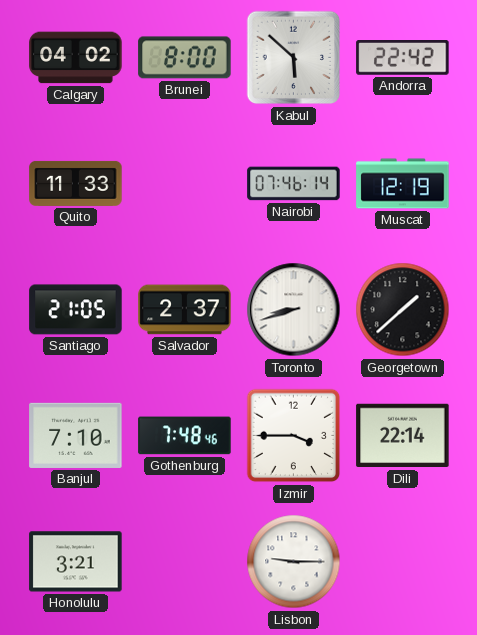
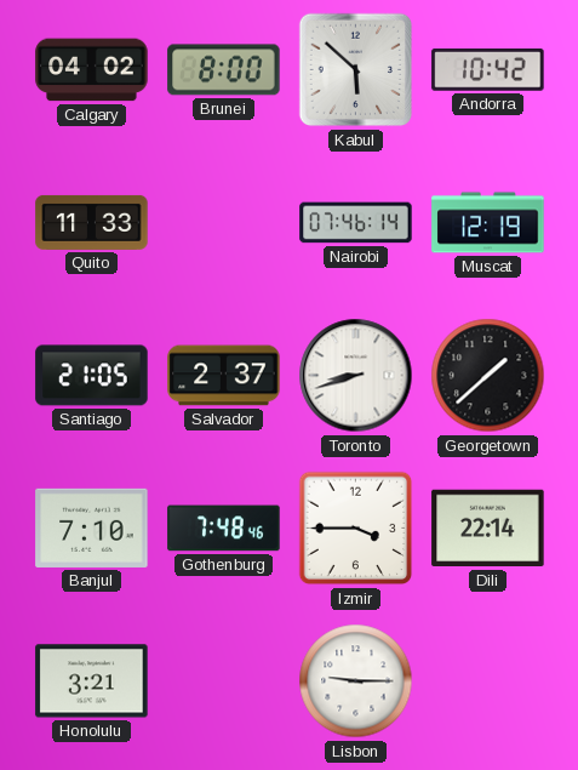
Andorra: 22:42 -> 10:42 (488, 70)
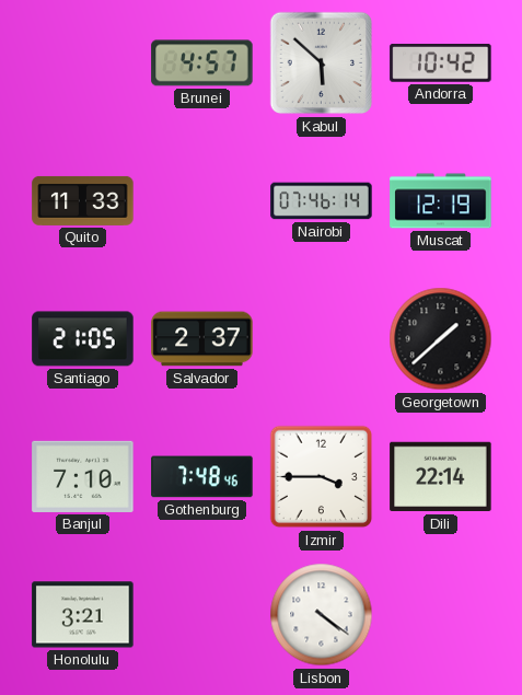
Calgary: 04:02 -> none (92, 70)
Brunei: 8:00 -> 4:57 (202, 63)
Toronto: 8:42 -> none (356, 376)
Lisbon: 9:15 -> 4:21 (322, 615)
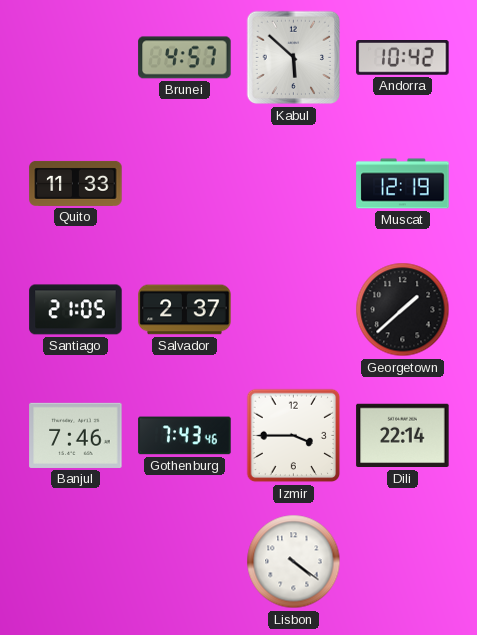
Nairobi: 07:46 -> none (322, 201)
Banjul: 7:10 -> 7:46 (76, 435)
Gothenburg: 7:48 -> 7:43 (185, 436)
Honolulu: 3:21 -> none (83, 615)
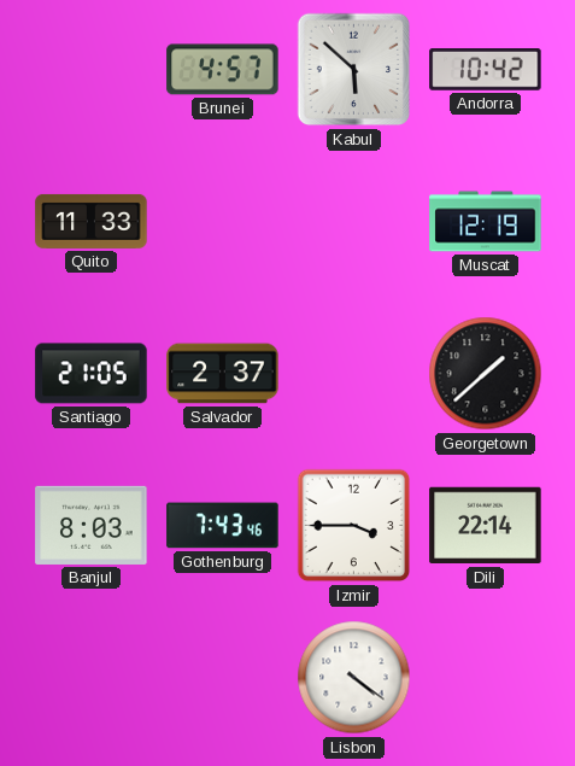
Banjul: 7:46 -> 8:03 (92, 525)
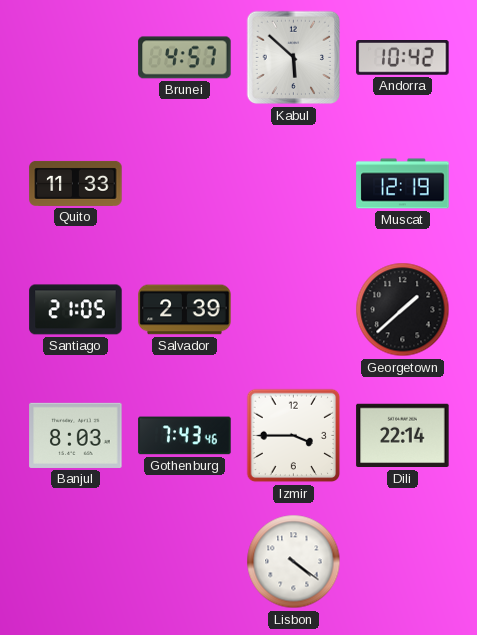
Salvador: 2:37 -> 2:39 (185, 310)
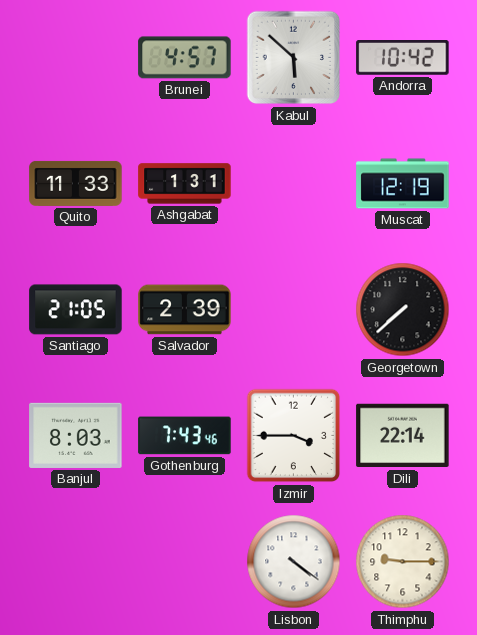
Ashgabat: none -> 1:31 (185, 184)
Georgetown: 1:38 -> 7:38 (403, 310)
Thimphu: none -> 9:15 (403, 562)
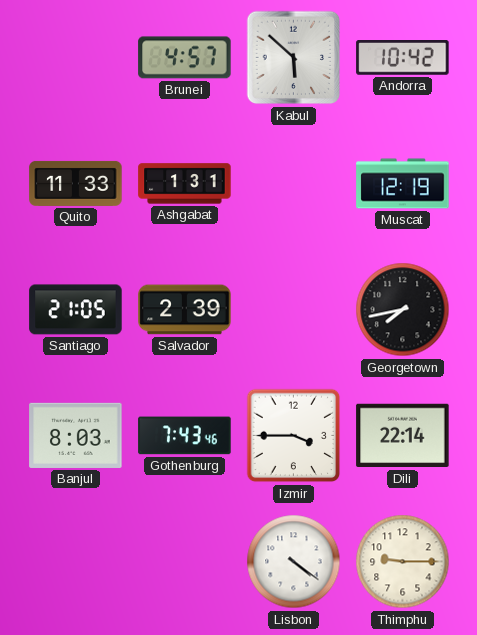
Georgetown: 7:38 -> 7:43 (403, 310)
